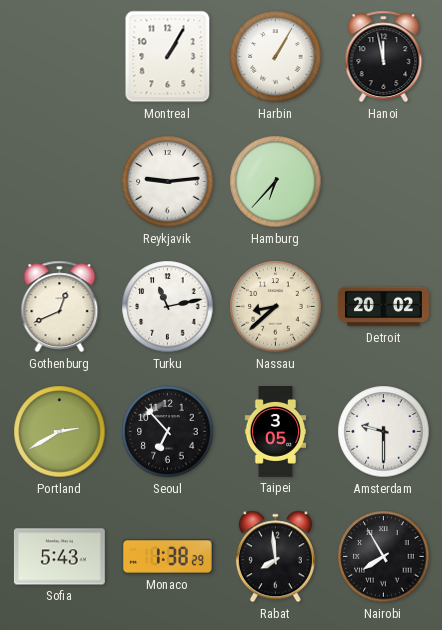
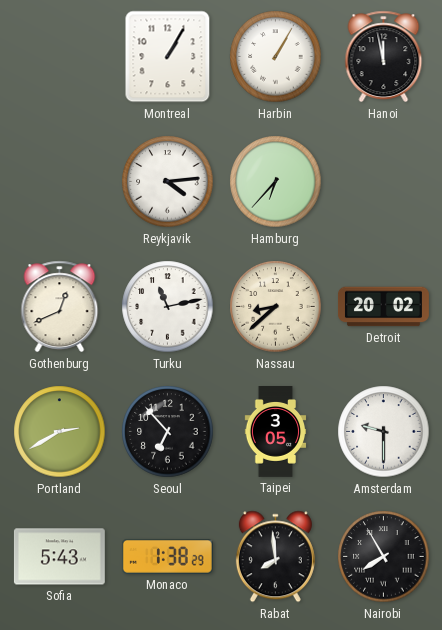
Reykjavik: 9:14 -> 4:14 (168, 182)
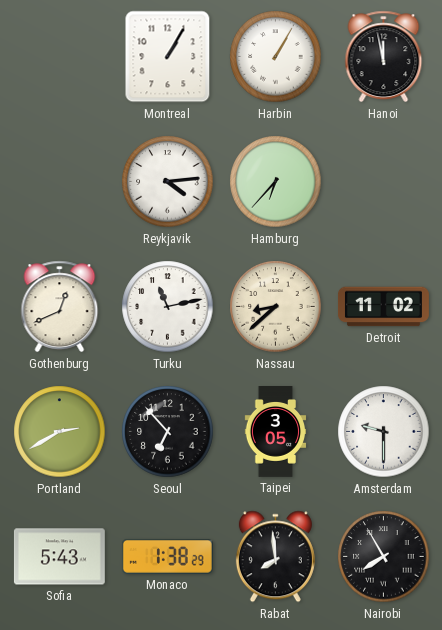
Detroit: 20:02 -> 11:02 (383, 307)
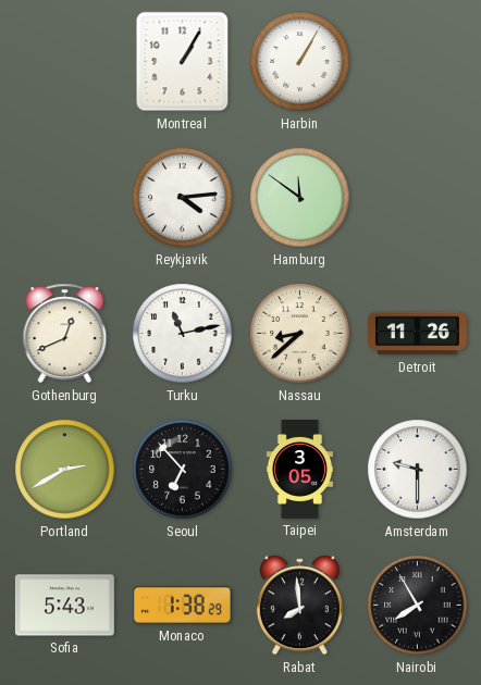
Hanoi: 11:58 -> none (384, 57)
Hamburg: 6:37 -> 11:51 (300, 198)
Detroit: 11:02 -> 11:26 (417, 334)
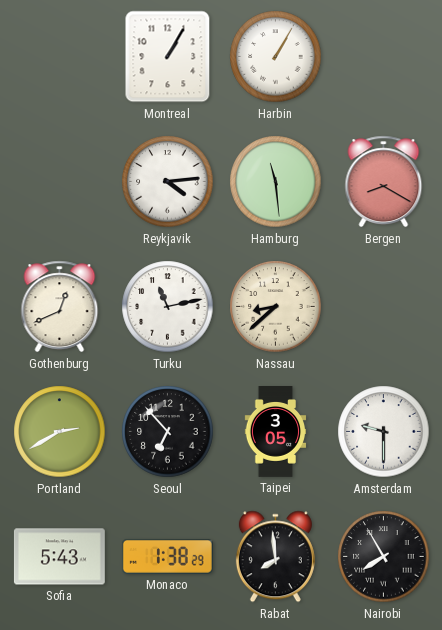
Hamburg: 11:51 -> 11:29 (276, 182)
Bergen: none -> 8:20 (384, 182)
Detroit: 11:26 -> none (417, 334)
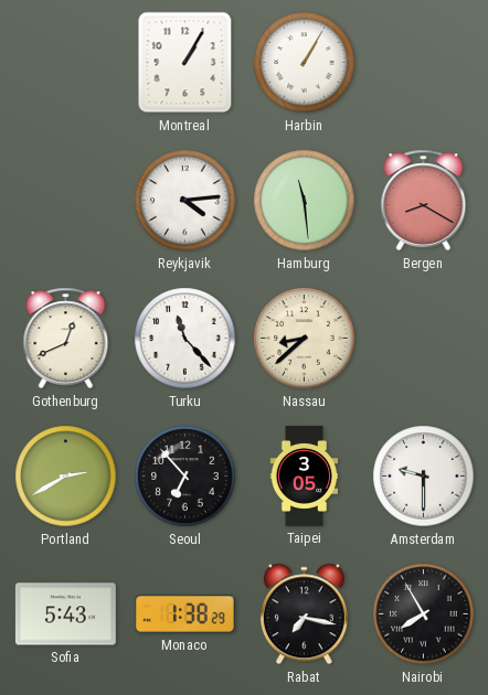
Turku: 11:13 -> 11:23 (185, 339)
Rabat: 7:59 -> 7:17 (304, 614)
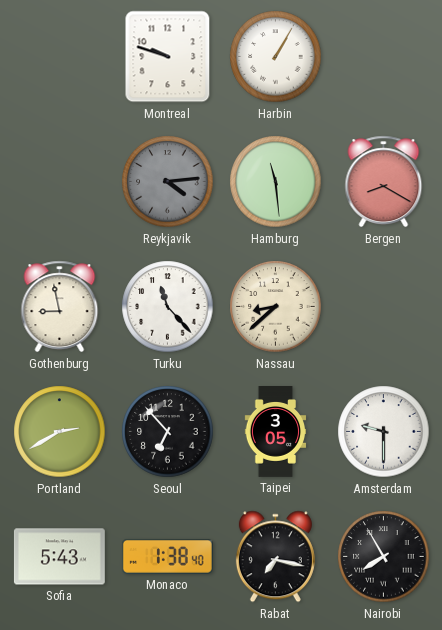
Montreal: 1:05 -> 9:48 (168, 57)
Reykjavik dial: white -> grey (168, 182)
Gothenburg: 12:41 -> 8:58 (60, 307)
Monaco: 1:38:29 -> 1:38:40 (167, 557)
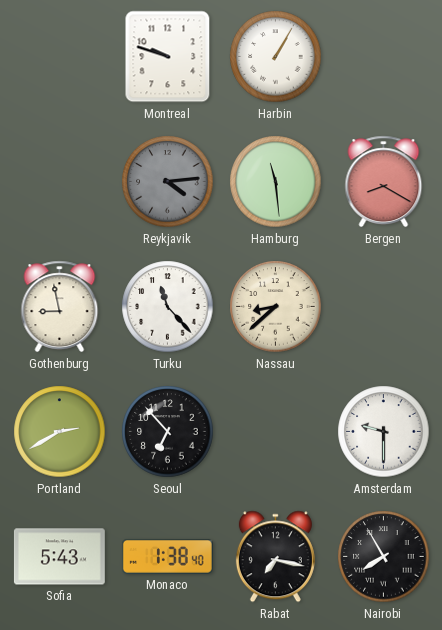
Taipei: 3:05 -> none (276, 432)
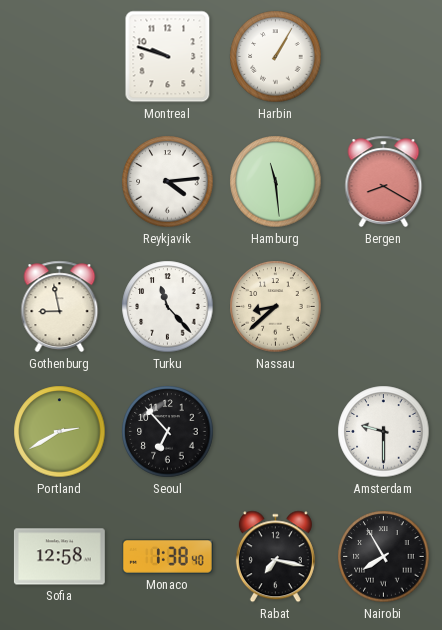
Reykjavik dial: grey -> white (168, 182)
Sofia: 5:43 -> 12:58 (59, 557)
